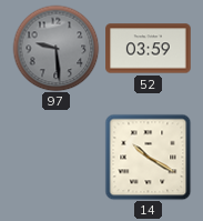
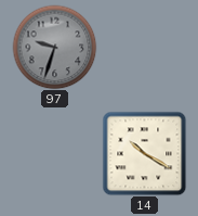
97: 9:29 -> 9:33 (54, 47)
52: 03:59 -> none (149, 49)
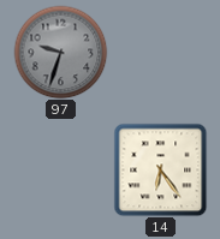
14: 10:20 -> 6:24 (160, 169)
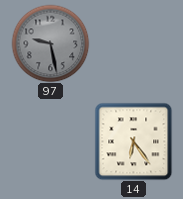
97: 9:33 -> 9:28 (50, 43)
